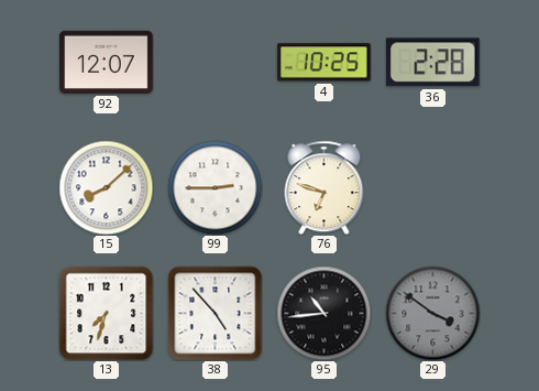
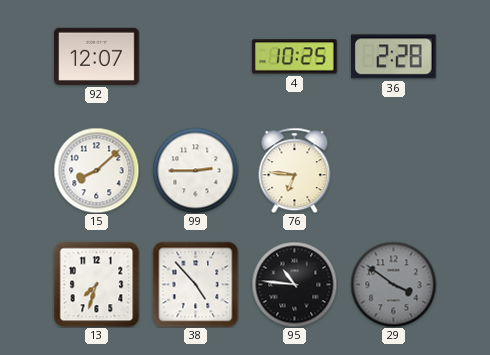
76: 6:48 -> 6:46 (295, 170)
95: 10:44 -> 10:46 (294, 284)
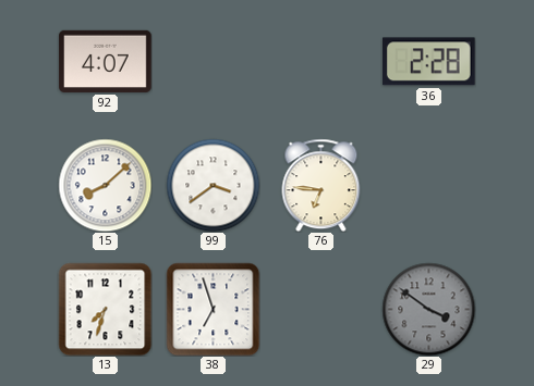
92: 12:07 -> 4:07 (106, 61)
4: 10:25 -> none (295, 57)
99: 2:45 -> 3:39 (213, 185)
38: 4:53 -> 6:57 (213, 309)
95: 10:46 -> none (294, 284)
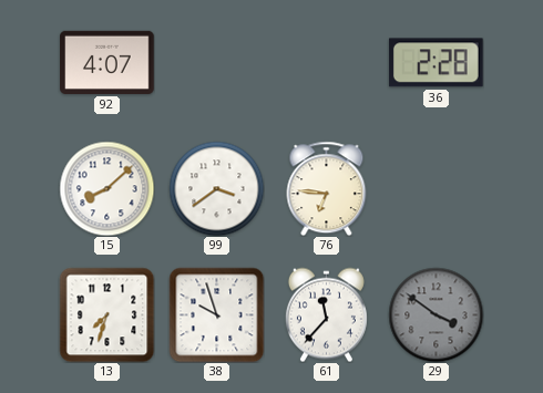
38: 6:57 -> 9:57 (216, 314)
61: none -> 11:37 (326, 314)
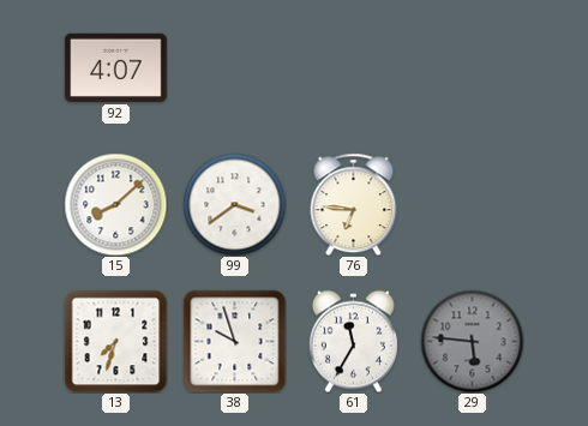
36: 2:28 -> none (436, 63)
61: 11:37 -> 11:35 (353, 341)
29: 3:51 -> 5:46 (472, 341)
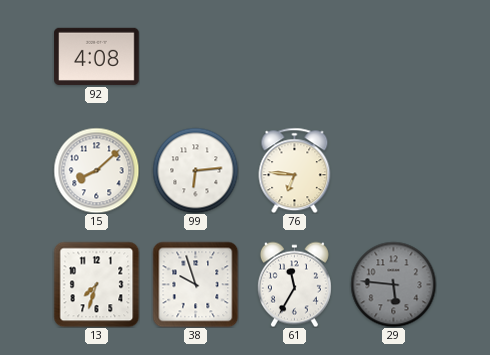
92: 4:07 -> 4:08 (97, 56)
99: 3:39 -> 6:14 (195, 170)
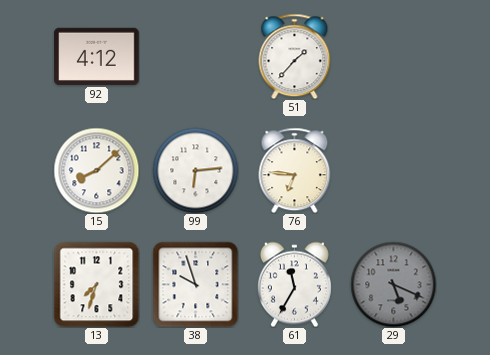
92: 4:08 -> 4:12 (97, 56)
51: none -> 1:37 (295, 56)
29: 5:46 -> 5:19 (393, 284)
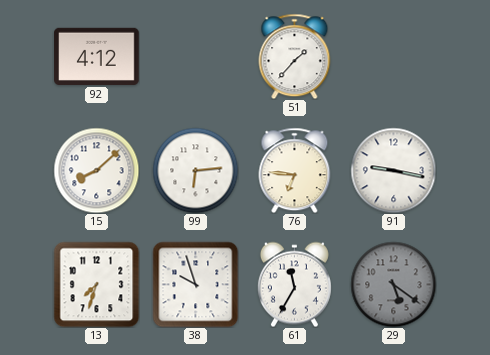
91: none -> 9:17 (393, 170)
29: 5:19 -> 5:21 (393, 284)
